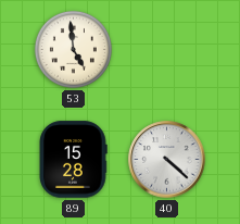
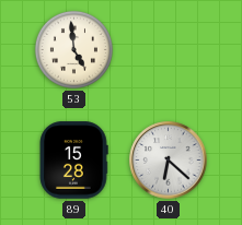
40: 4:22 -> 6:22 (169, 161)
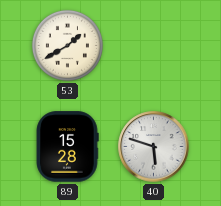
53: 4:59 -> 1:40 (67, 45)
40: 6:22 -> 5:48 (154, 147)
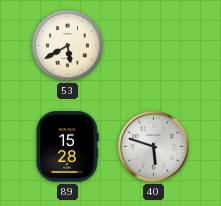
53: 1:40 -> 5:40 (67, 45)
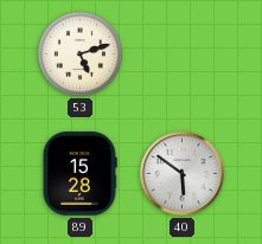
53: 5:40 -> 5:12 (79, 53)
40: 5:48 -> 5:51 (183, 174)
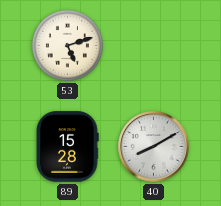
40: 5:51 -> 8:10 (154, 147)
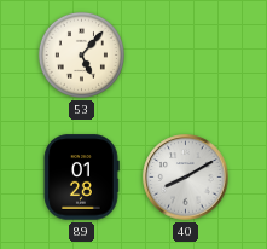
53: 5:12 -> 5:07 (81, 54)
89: 15:28 -> 01:28 (81, 178)
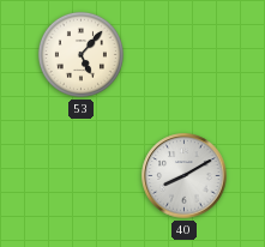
89: 01:28 -> none (81, 178)
